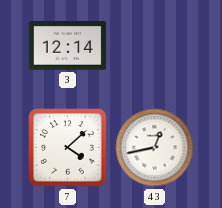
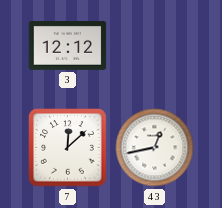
3: 12:14 -> 12:12 (68, 46)
7: 4:08 -> 12:08 (68, 148)
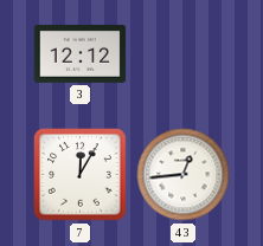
7: 12:08 -> 12:05 (81, 175)
43: 12:43 -> 12:44 (184, 175)
